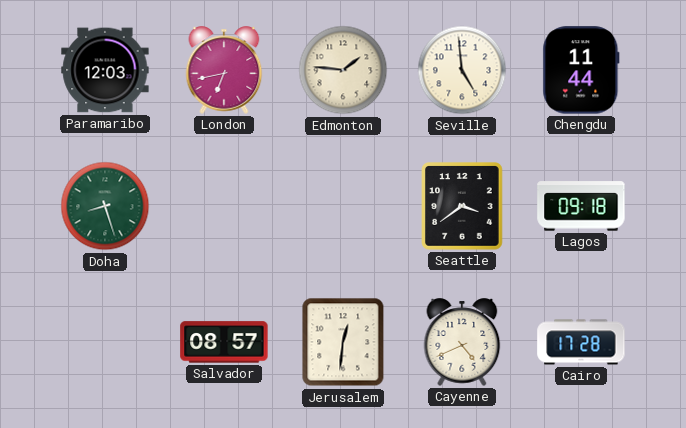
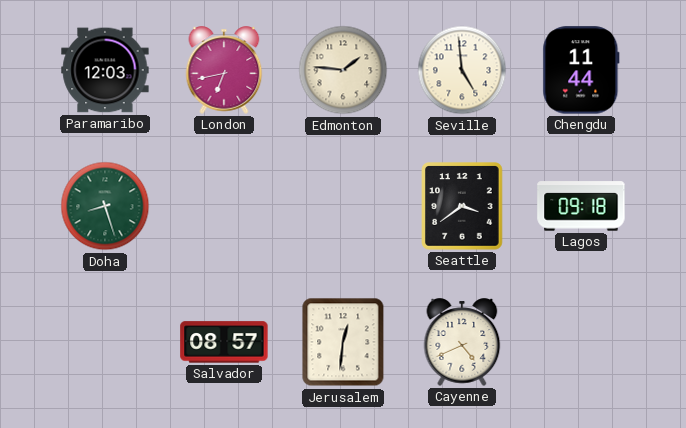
Cairo: 17:28 -> none (581, 342)
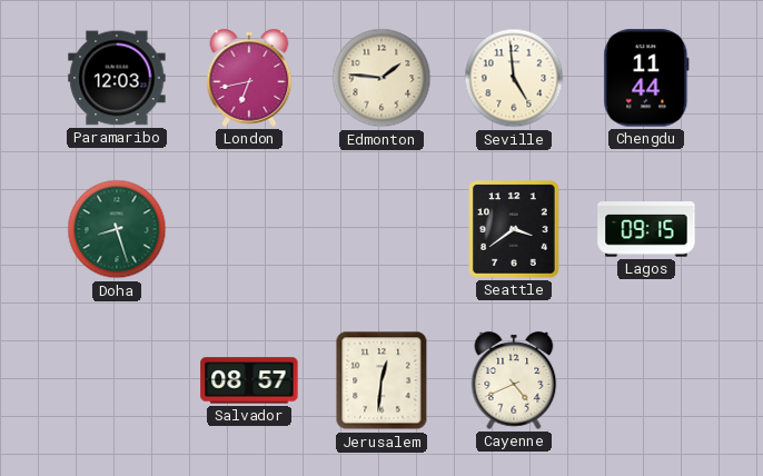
Lagos: 09:18 -> 09:15 (646, 229)
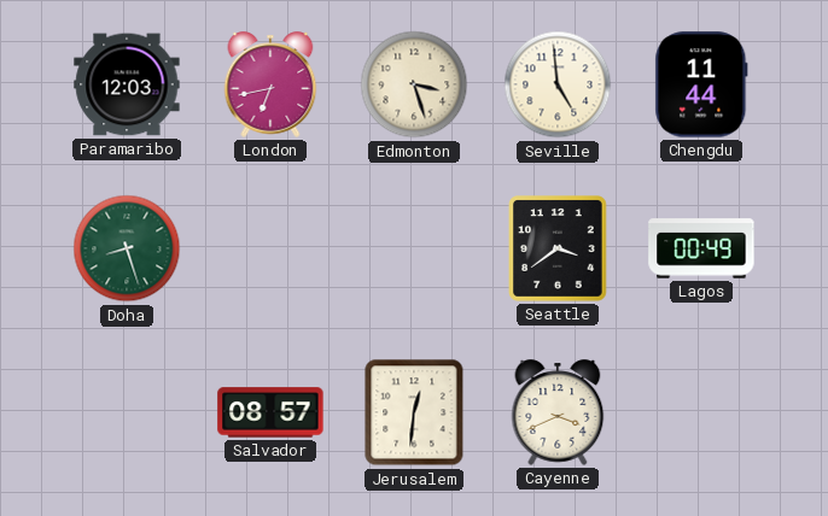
Edmonton: 1:46 -> 3:27 (414, 84)
Lagos: 09:15 -> 00:49 (701, 248)
Cayenne: 4:41 -> 3:41 (558, 412)
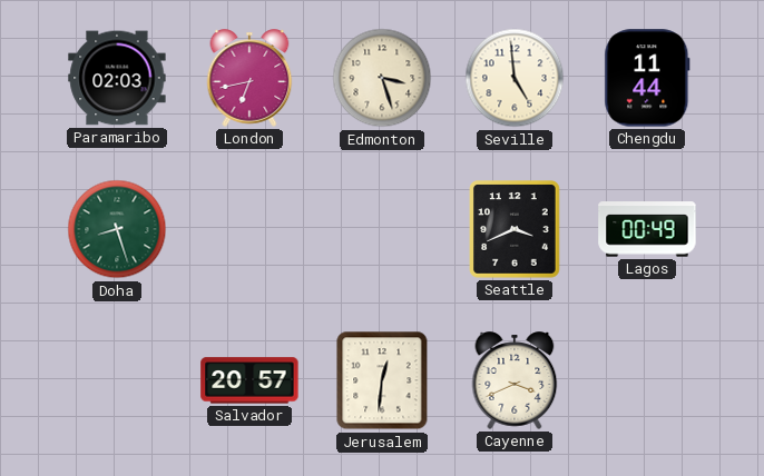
Paramaribo: 12:03 -> 02:03 (117, 78)
Seattle: 3:39 -> 3:41 (515, 229)
Salvador: 08:57 -> 20:57 (249, 380)
